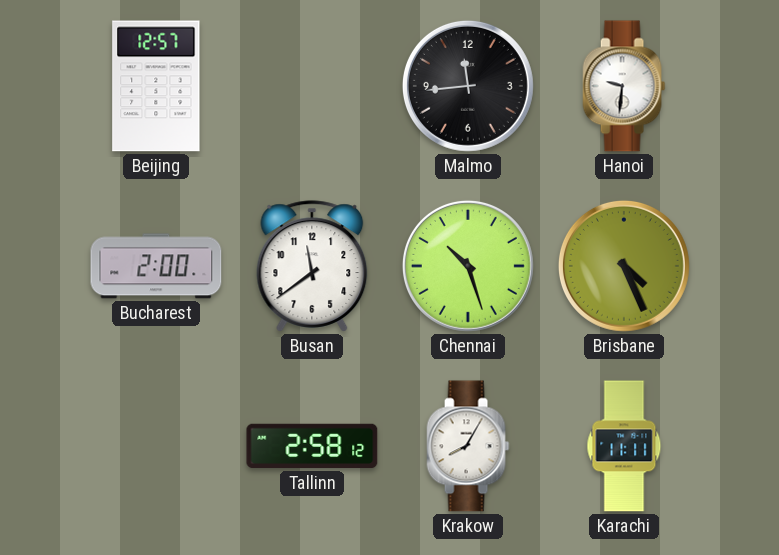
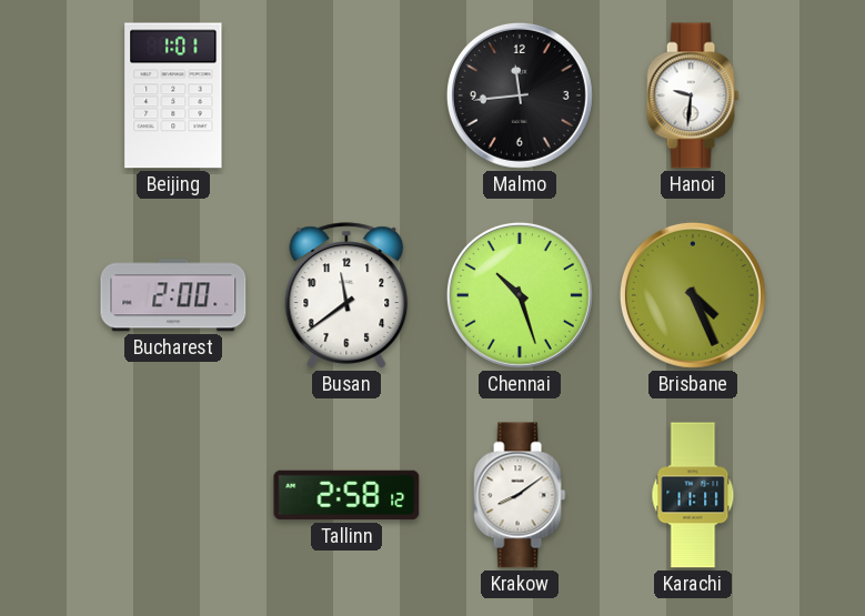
Beijing: 12:57 -> 1:01 (173, 95)
Krakow: 8:05 -> 8:09 (520, 495)
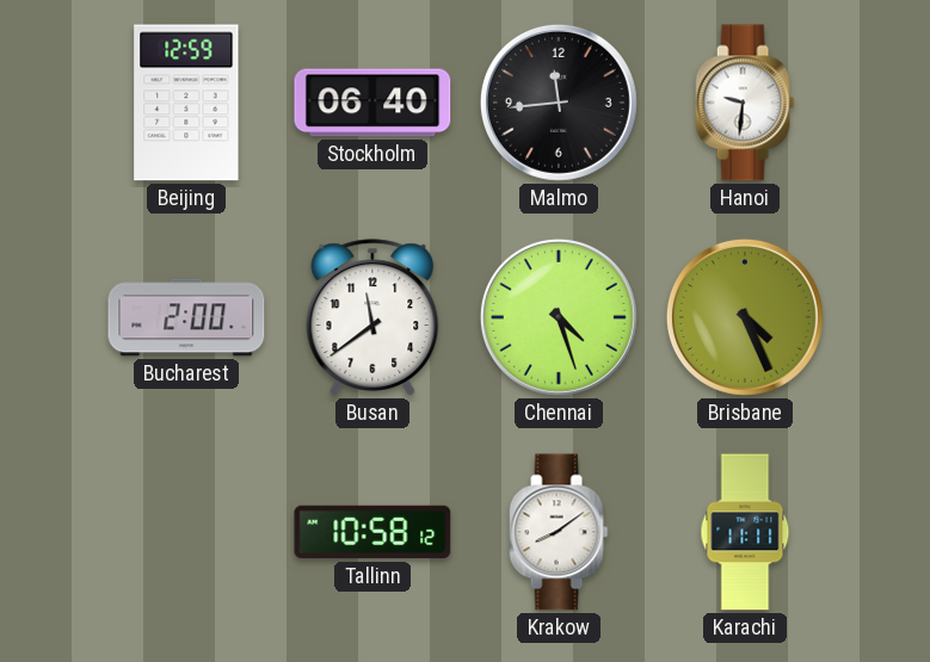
Beijing: 1:01 -> 12:59 (186, 103)
Stockholm: none -> 06:40 (372, 103)
Chennai: 10:27 -> 4:27 (559, 317)
Tallinn: 2:58 -> 10:58 (372, 532)
